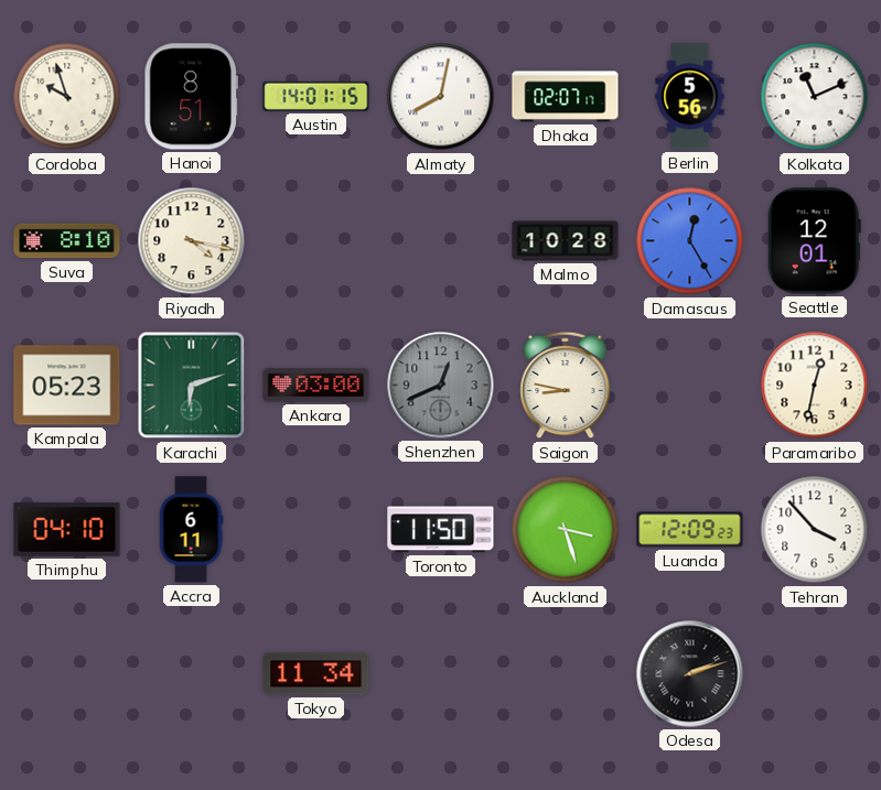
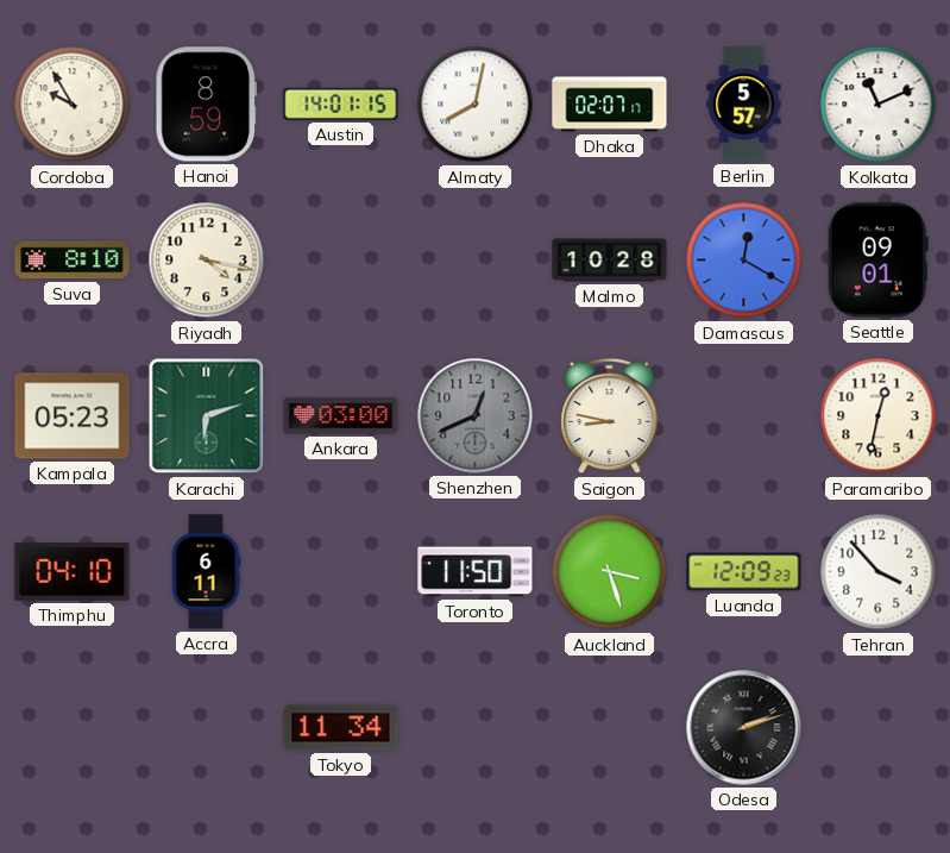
Cordoba: 9:57 -> 9:55 (73, 105)
Hanoi: 8:51 -> 8:59 (206, 105)
Berlin: 5:56 -> 5:57 (744, 105)
Damascus: 12:25 -> 12:20 (744, 261)
Seattle: 12:01 -> 09:01 (877, 261)
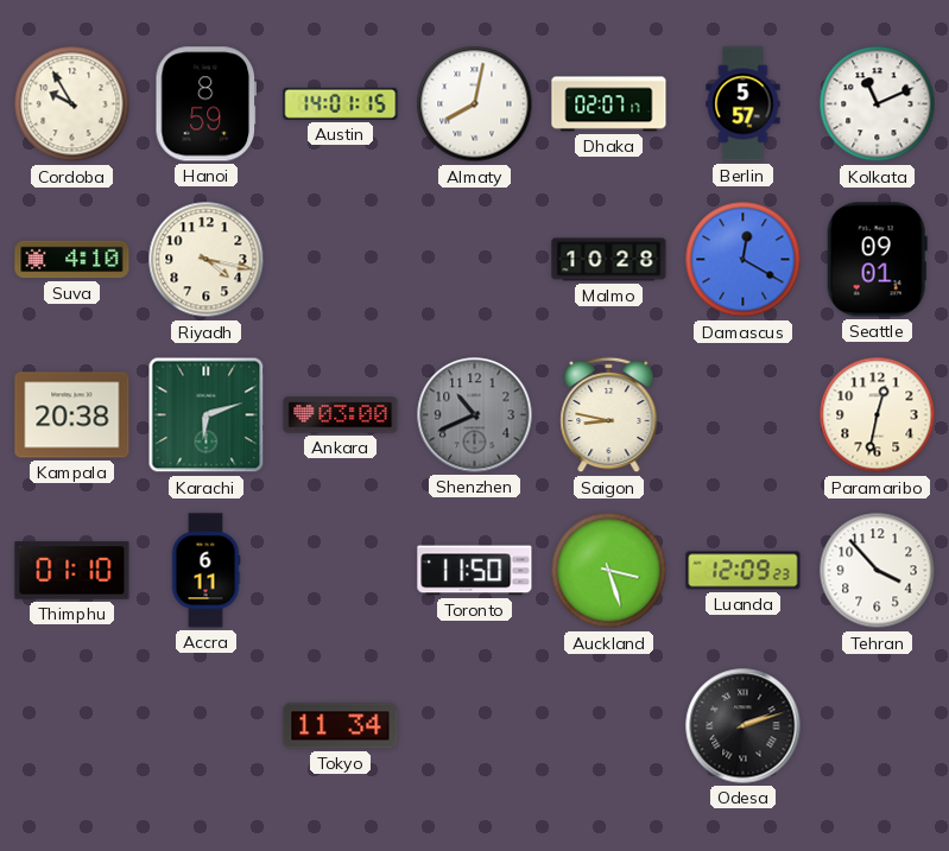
Suva: 8:10 -> 4:10 (72, 260)
Kampala: 05:23 -> 20:38 (72, 415)
Shenzhen: 12:41 -> 10:41 (475, 415)
Thimphu: 04:10 -> 01:10 (72, 571)
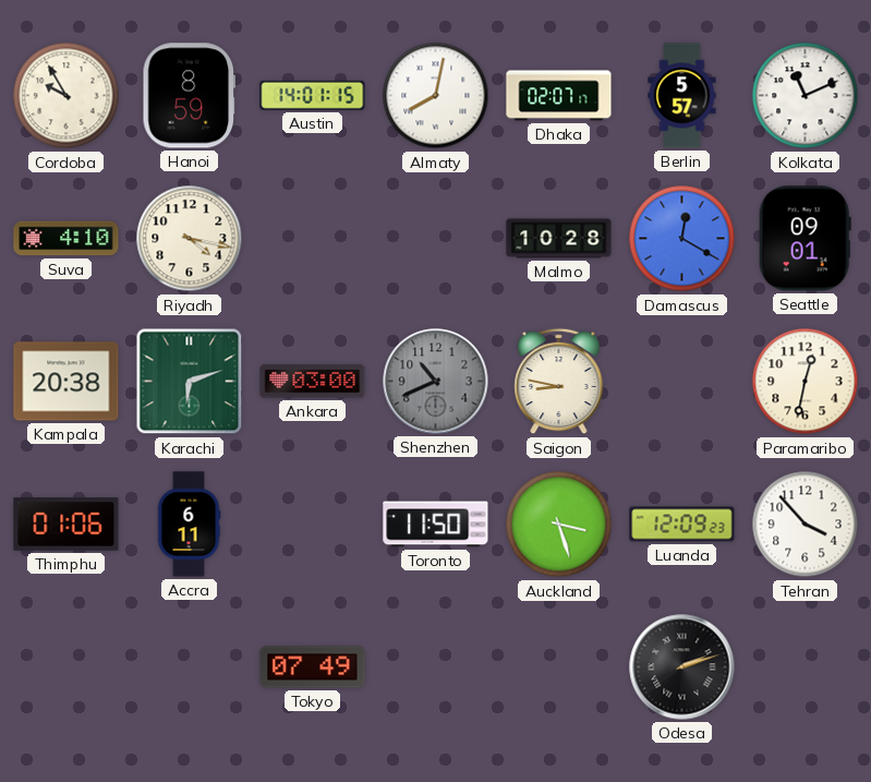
Thimphu: 01:10 -> 01:06 (66, 525)
Tokyo: 11:34 -> 07:49 (313, 667)
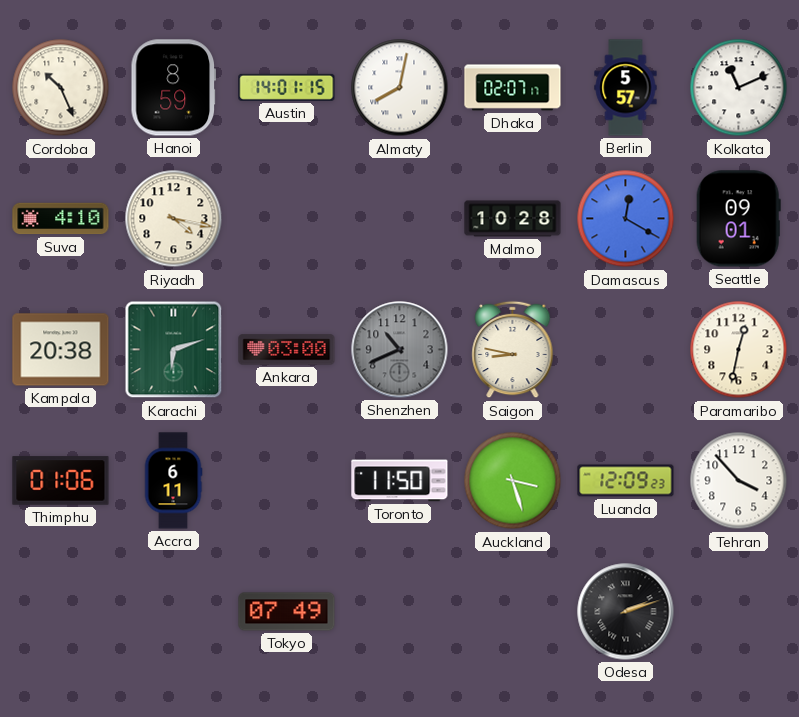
Cordoba: 9:55 -> 10:26 (61, 88)
